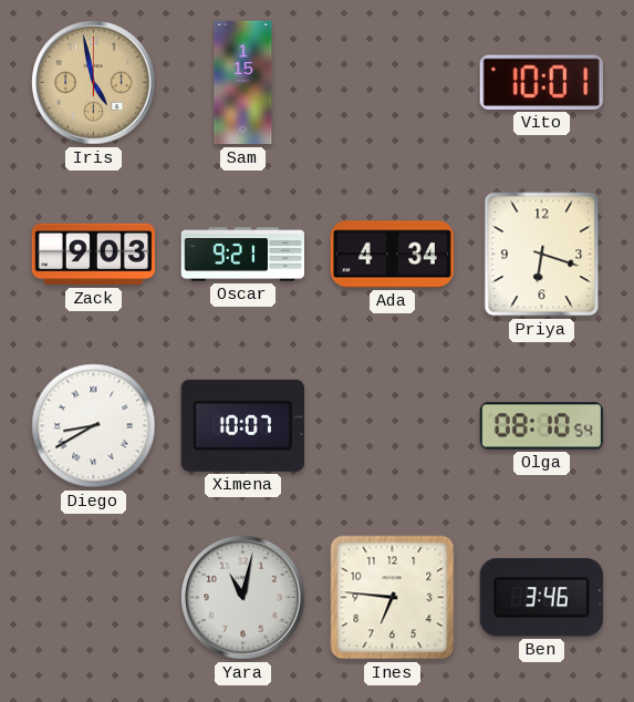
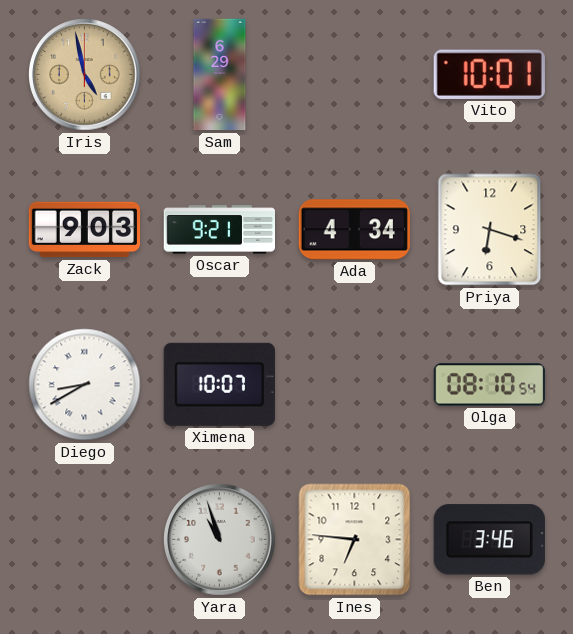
Sam: 1:15 -> 6:29 (220, 75)
Yara: 11:02 -> 10:57 (220, 540)
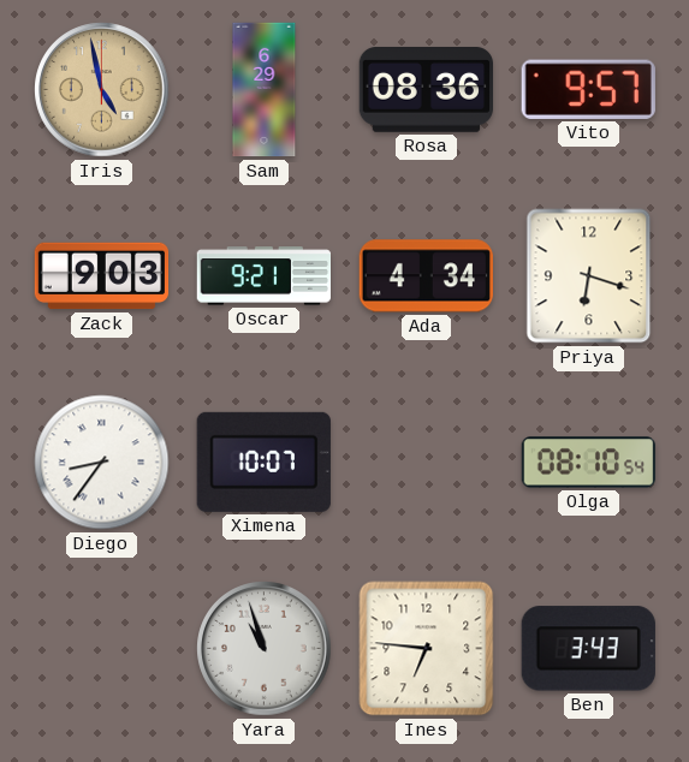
Rosa: none -> 08:36 (426, 90)
Vito: 10:01 -> 9:57 (588, 89)
Diego: 8:40 -> 8:36 (102, 463)
Ben: 3:46 -> 3:43 (588, 649)
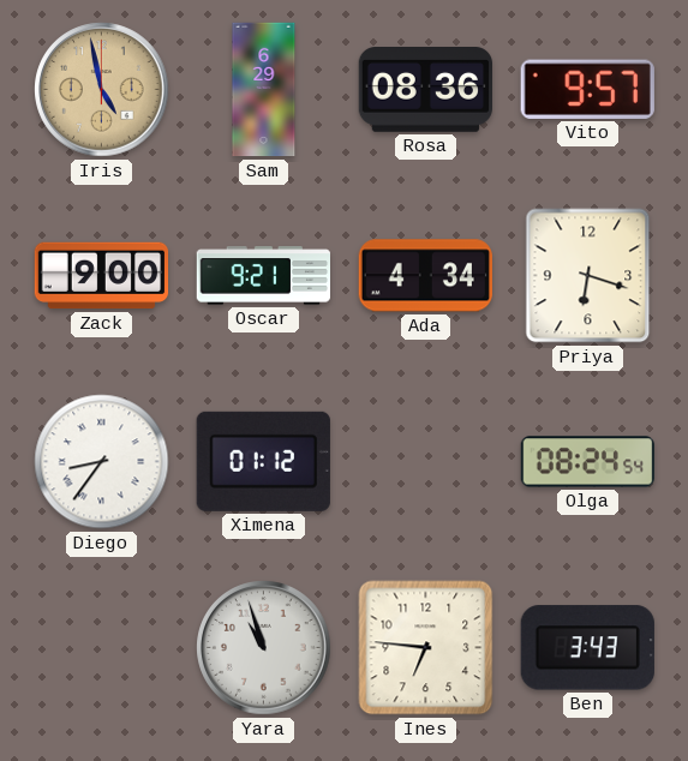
Zack: 9:03 -> 9:00 (102, 276)
Ximena: 10:07 -> 01:12 (263, 461)
Olga: 08:10 -> 08:24 (587, 462)
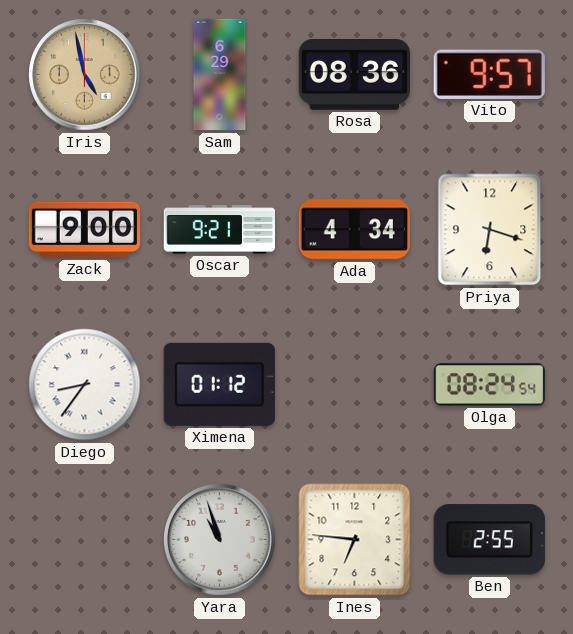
Ben: 3:43 -> 2:55 (489, 540)
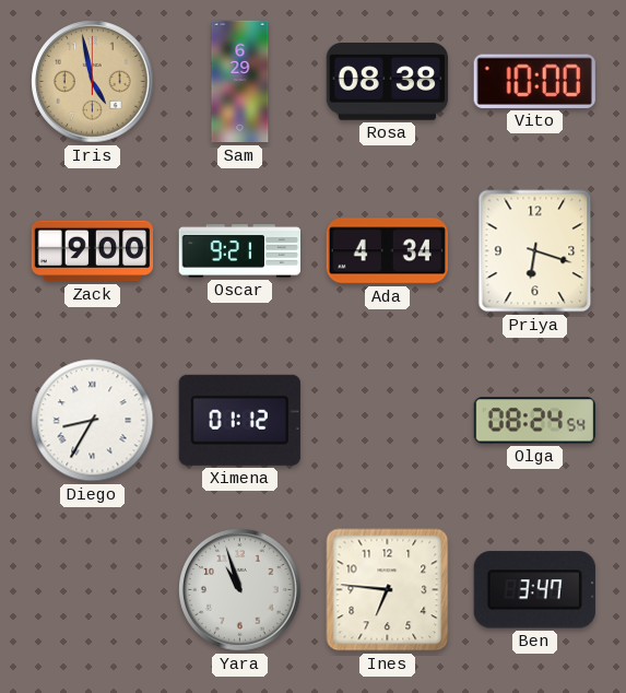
Rosa: 08:36 -> 08:38 (387, 82)
Vito: 9:57 -> 10:00 (534, 81)
Diego: 8:36 -> 8:35 (93, 421)
Ben: 2:55 -> 3:47 (534, 590)
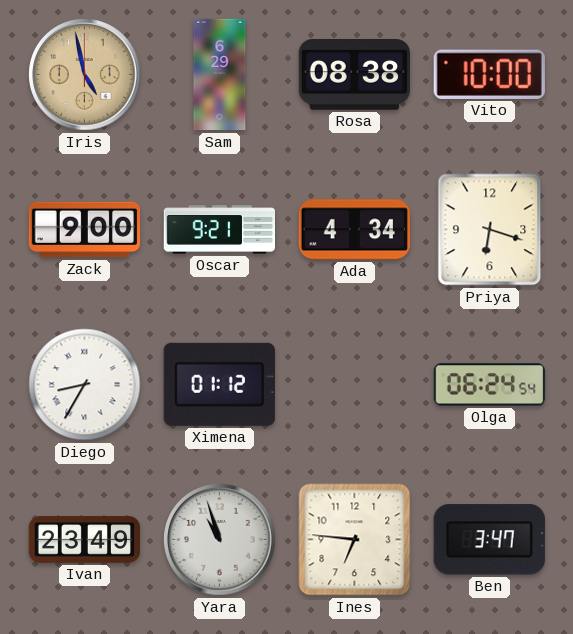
Olga: 08:24 -> 06:24 (489, 385)
Ivan: none -> 23:49 (85, 540)
